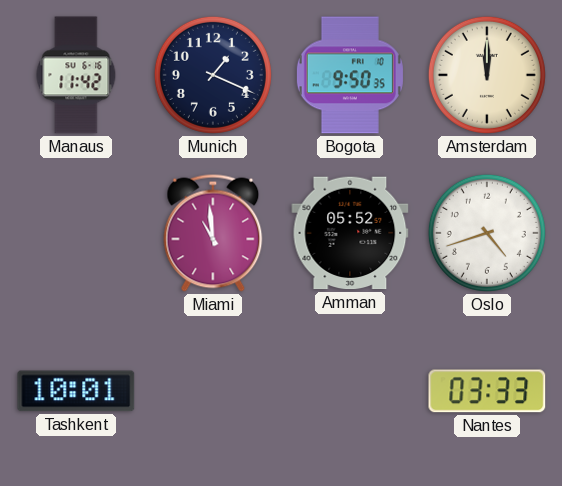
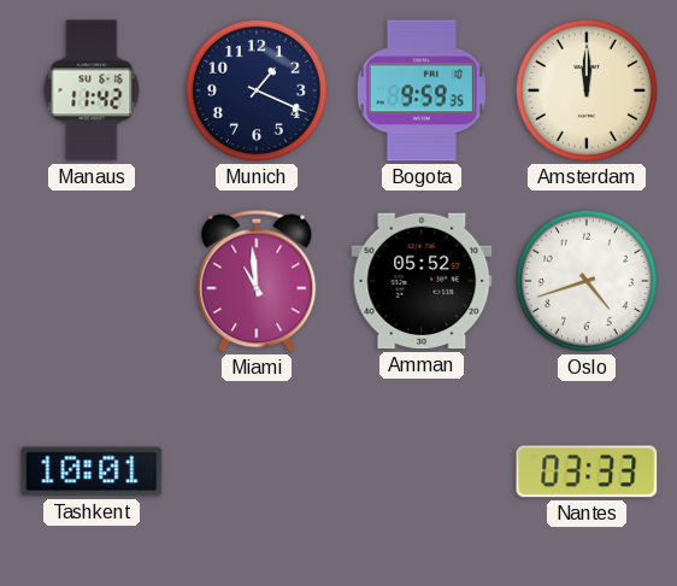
Bogota: 9:50 -> 9:59 (422, 90)
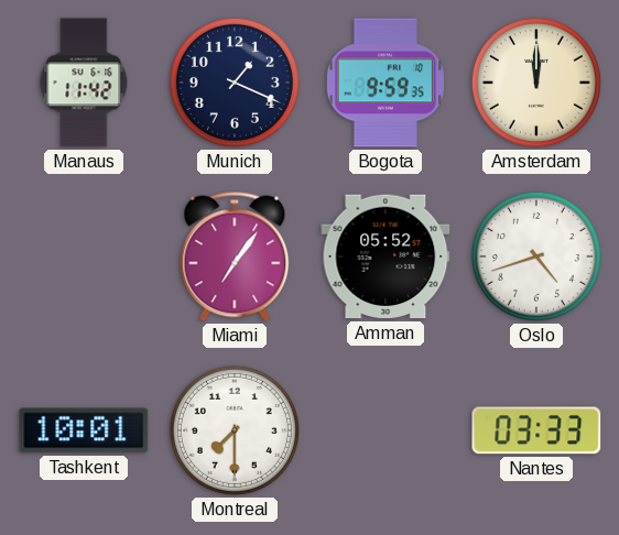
Miami: 10:59 -> 7:06 (235, 256)
Montreal: none -> 7:30 (235, 430)
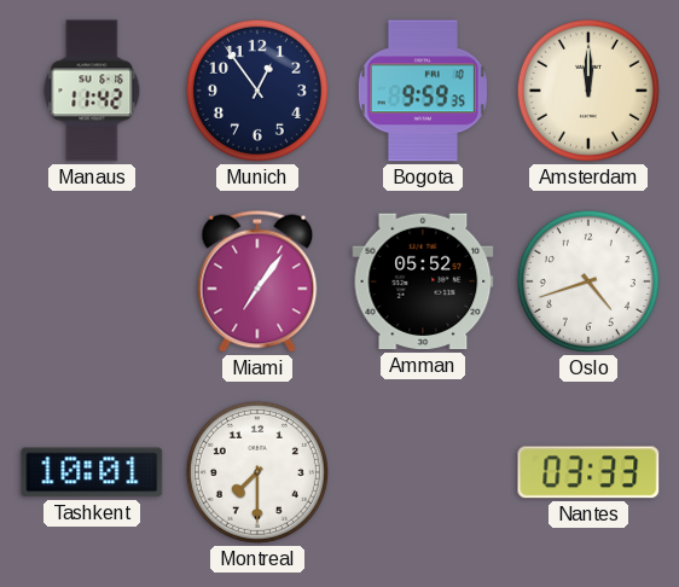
Munich: 1:19 -> 12:54 (257, 91)
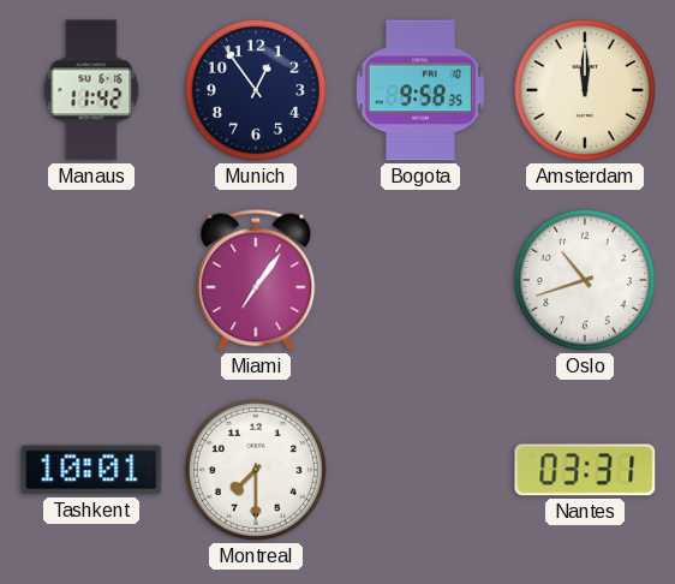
Bogota: 9:59 -> 9:58 (420, 90)
Amman: 05:52 -> none (423, 281)
Oslo: 4:42 -> 10:42 (585, 280)
Nantes: 03:33 -> 03:31 (585, 470)
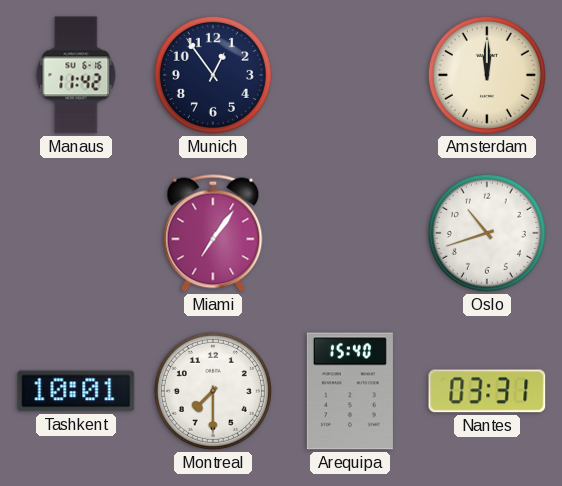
Bogota: 9:58 -> none (420, 90)
Arequipa: none -> 15:40 (350, 391)
